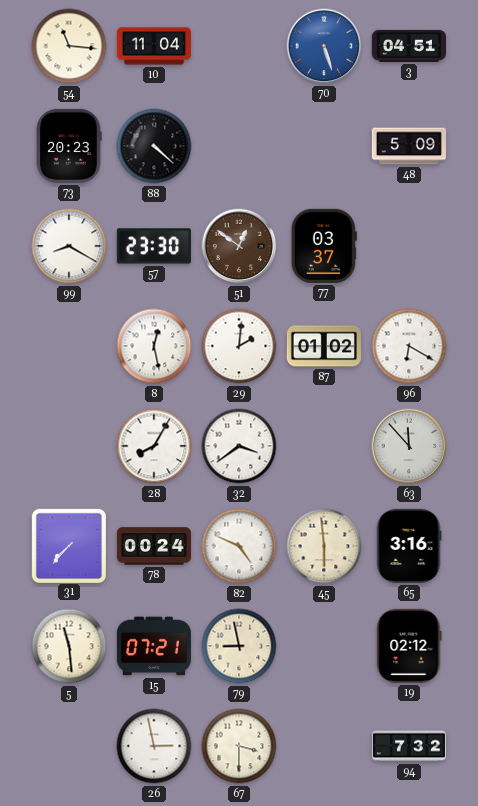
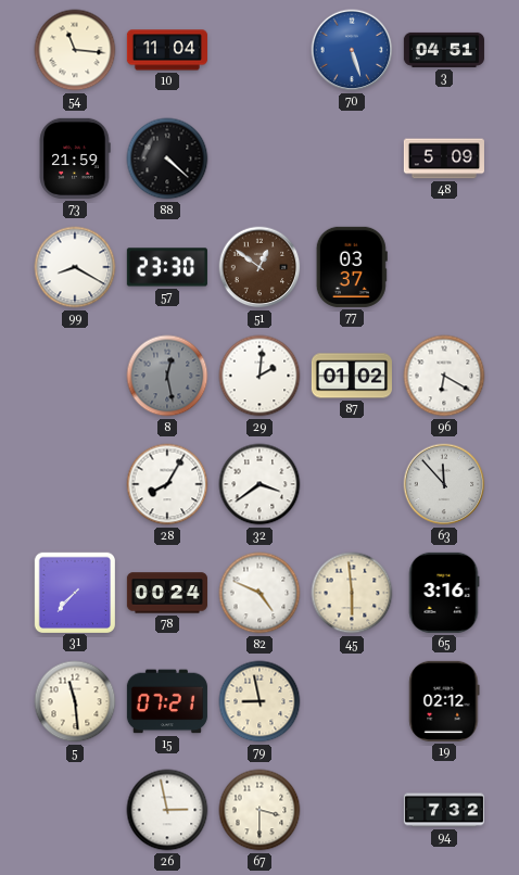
73: 20:23 -> 21:59 (75, 158)
8 dial: white -> grey (167, 376)
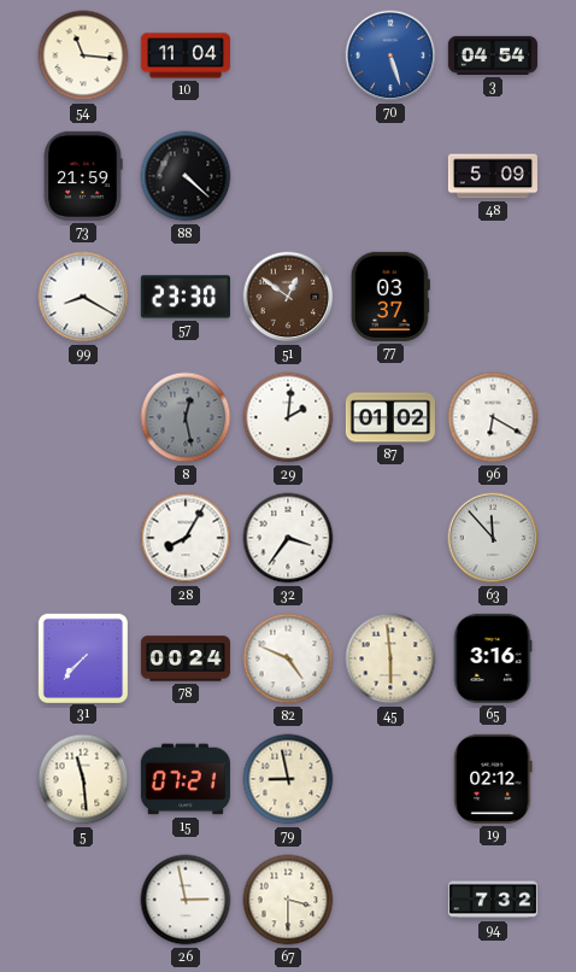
3: 04:51 -> 04:54 (493, 55)
32: 3:39 -> 3:36 (288, 538)
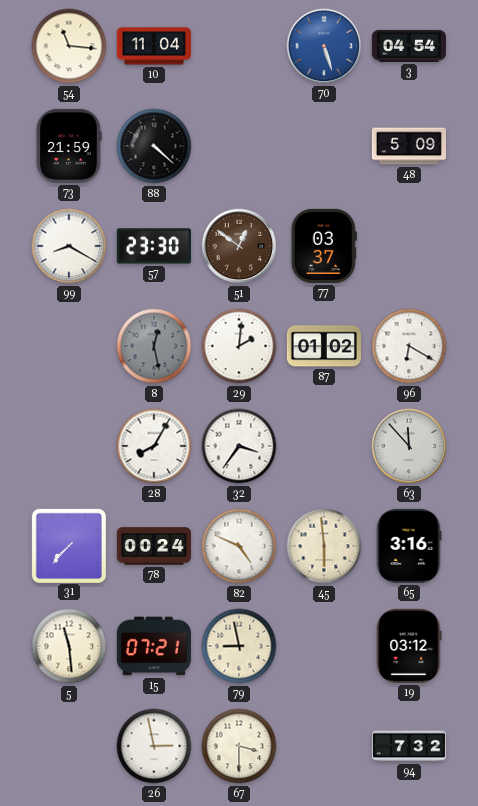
19: 02:12 -> 03:12 (409, 646)
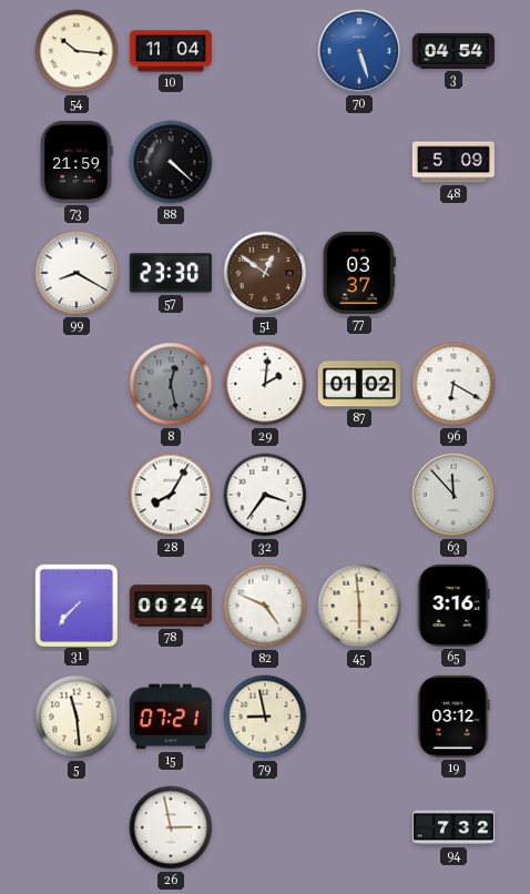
54: 11:16 -> 10:16 (77, 51)
67: 3:30 -> none (239, 746)
